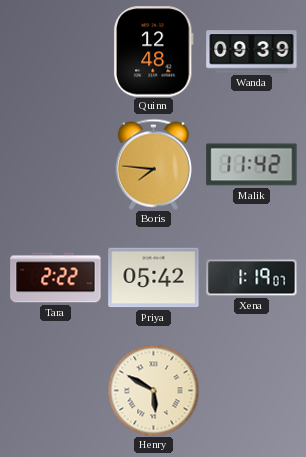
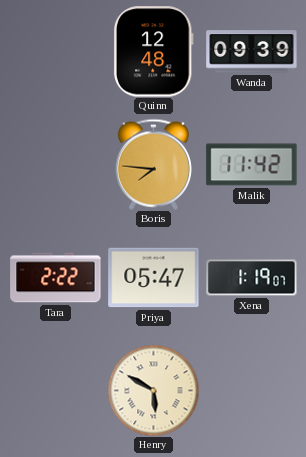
Priya: 05:42 -> 05:47 (154, 278)
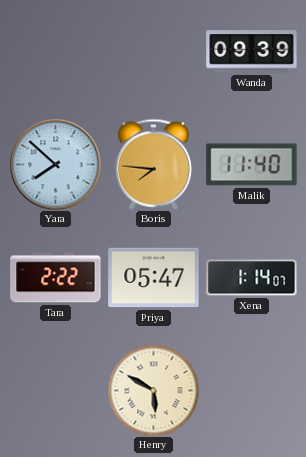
Quinn: 12:48 -> none (153, 52)
Yara: none -> 7:52 (55, 164)
Malik: 11:42 -> 11:40 (252, 165)
Xena: 1:19 -> 1:14 (252, 278)
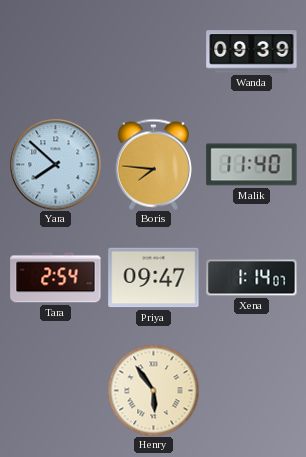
Tara: 2:22 -> 2:54 (56, 278)
Priya: 05:47 -> 09:47 (154, 278)
Henry: 5:50 -> 5:54 (153, 390)
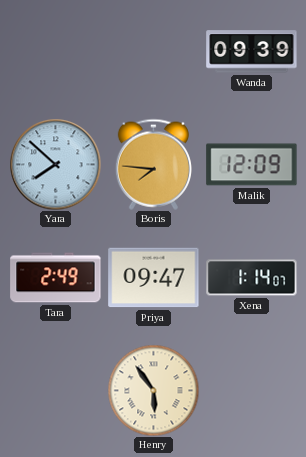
Malik: 11:40 -> 12:09 (252, 165)
Tara: 2:54 -> 2:49 (56, 278)
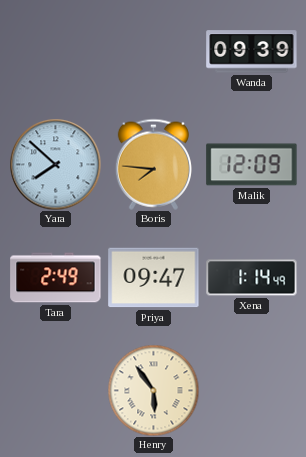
Xena: 1:14:07 -> 1:14:49 (252, 278)
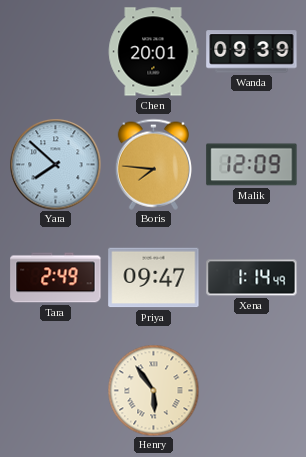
Chen: none -> 20:01 (153, 52)
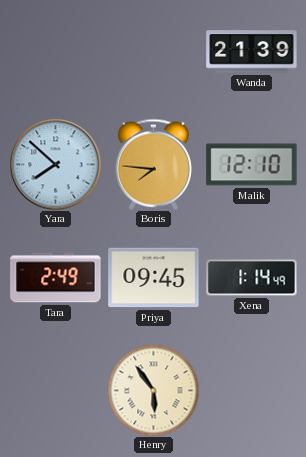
Chen: 20:01 -> none (153, 52)
Wanda: 09:39 -> 21:39 (252, 52)
Malik: 12:09 -> 12:10 (252, 165)
Priya: 09:47 -> 09:45 (154, 278)
